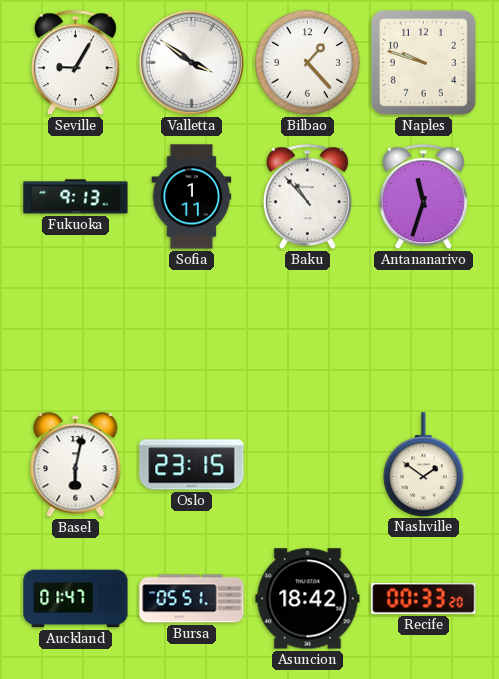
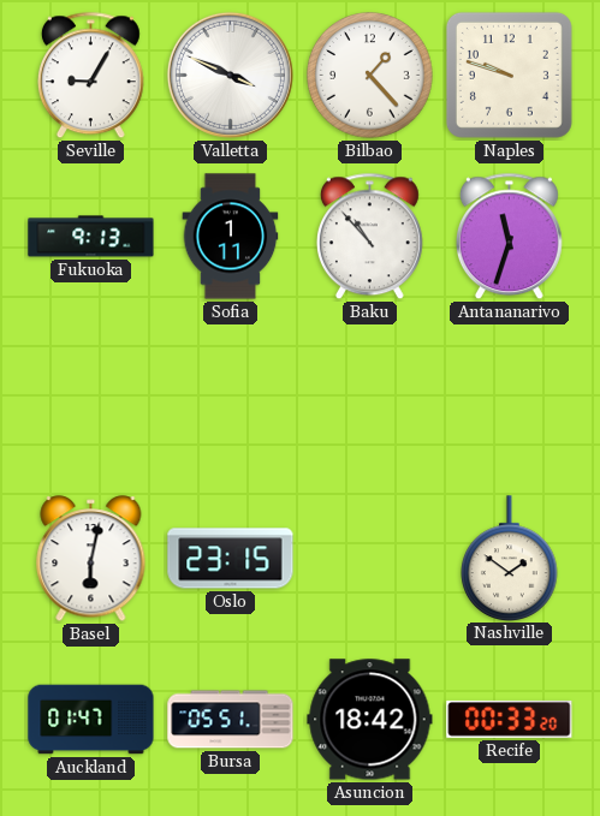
Valletta: 3:51 -> 3:49 (230, 75)
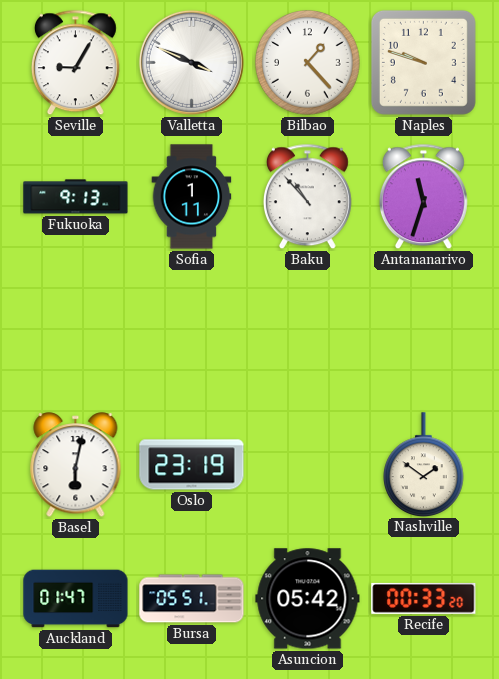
Oslo: 23:15 -> 23:19 (192, 465)
Asuncion: 18:42 -> 05:42 (308, 599)
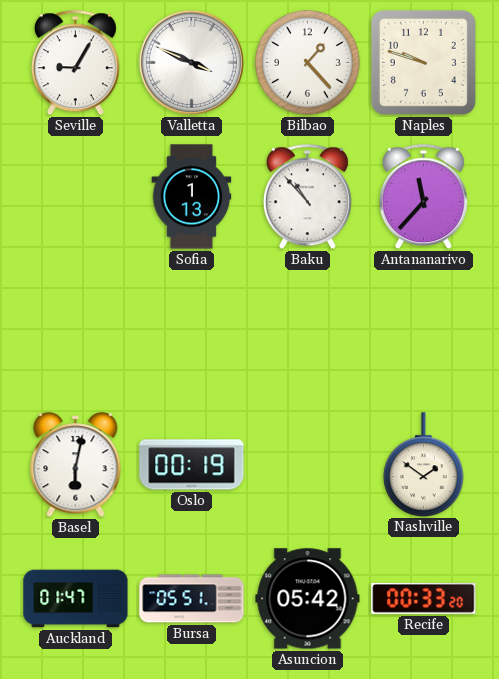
Fukuoka: 9:13 -> none (76, 197)
Sofia: 1:11 -> 1:13 (192, 197)
Antananarivo: 11:33 -> 11:37 (423, 197)
Oslo: 23:19 -> 00:19 (192, 465)
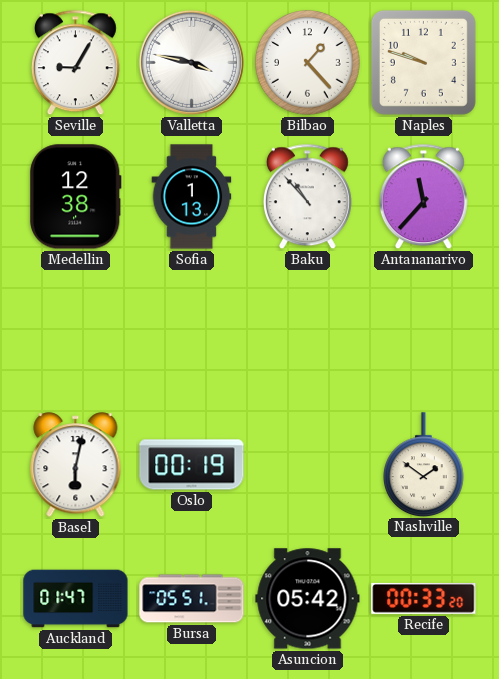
Valletta: 3:49 -> 3:47 (191, 62)
Medellin: none -> 12:38 (75, 197)
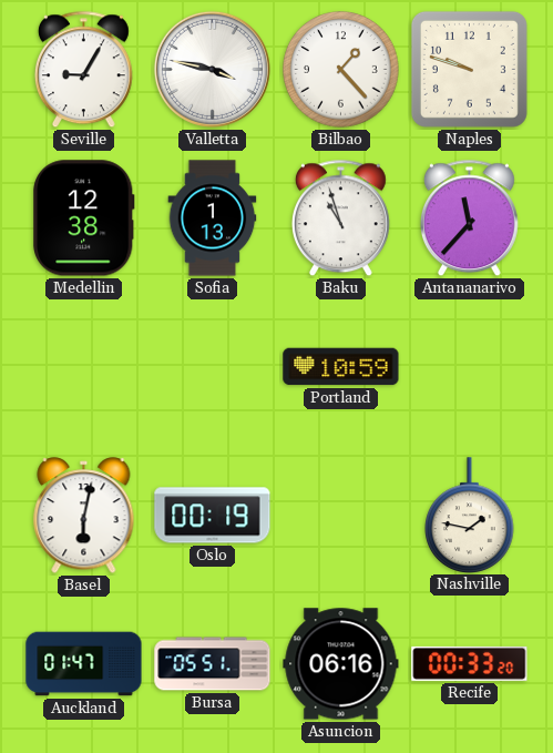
Baku: 10:53 -> 10:57 (340, 218)
Portland: none -> 10:59 (341, 367)
Nashville: 1:51 -> 1:47 (470, 515)
Asuncion: 05:42 -> 06:16 (341, 664)
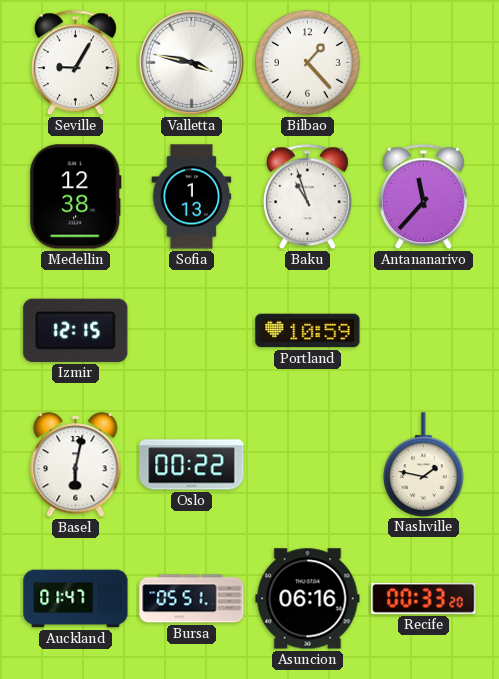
Naples: 9:48 -> none (469, 69)
Izmir: none -> 12:15 (76, 330)
Oslo: 00:19 -> 00:22 (192, 465)
